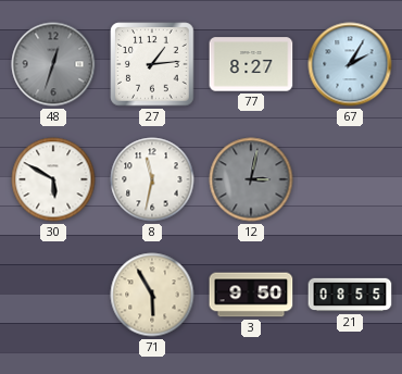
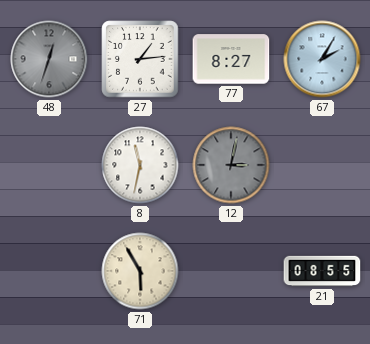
30: 5:50 -> none (53, 179)
3: 9:50 -> none (251, 295)
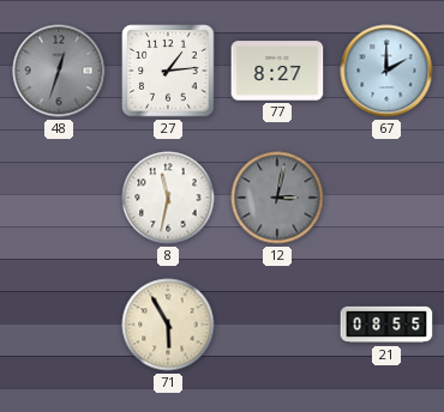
67: 2:05 -> 2:00 (386, 71)
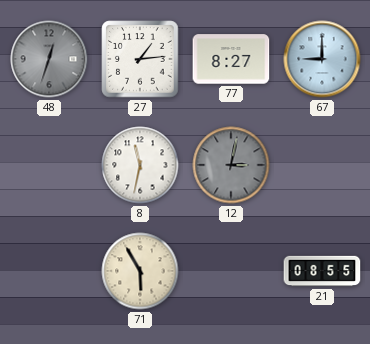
67: 2:00 -> 9:00 (322, 59)
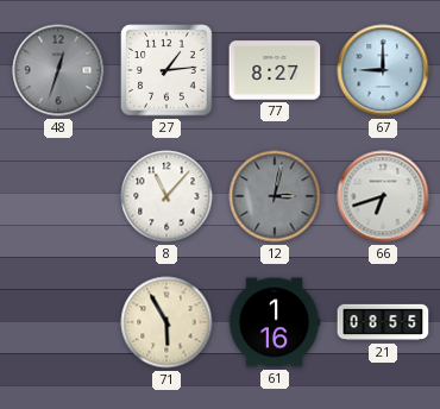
8: 11:32 -> 11:07 (166, 196)
66: none -> 6:42 (383, 196)
61: none -> 1:16 (275, 322)
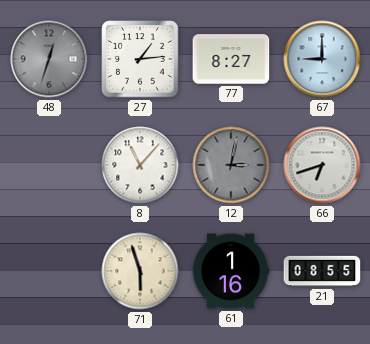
71: 5:55 -> 5:57 (140, 271)
